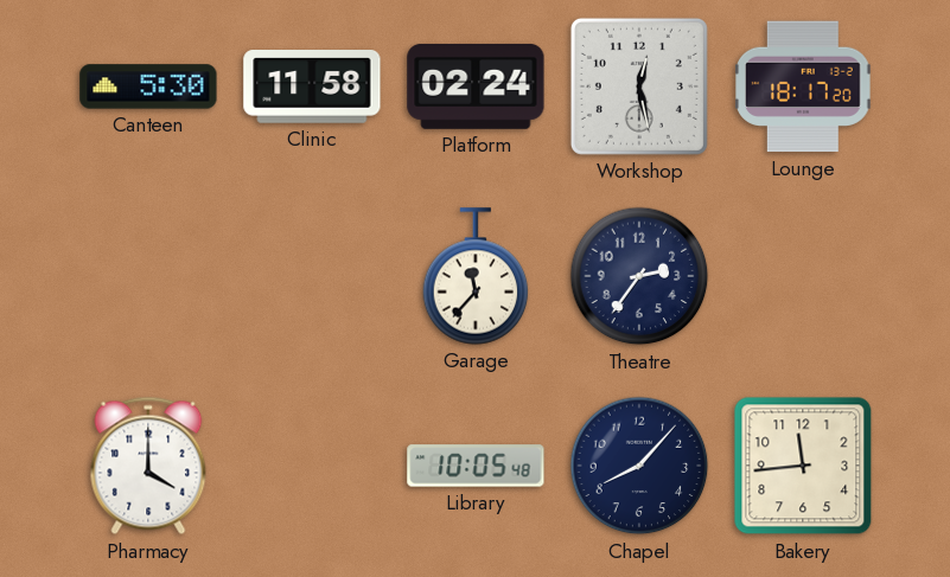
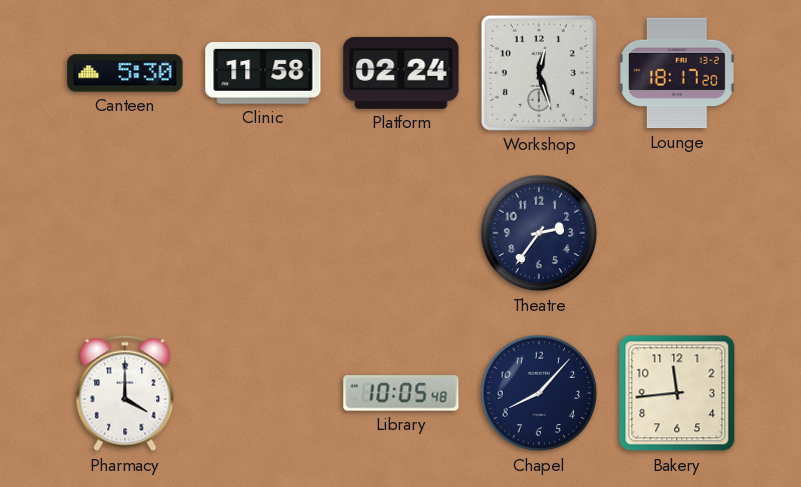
Workshop: 12:28 -> 12:27 (539, 73)
Garage: 11:37 -> none (476, 276)
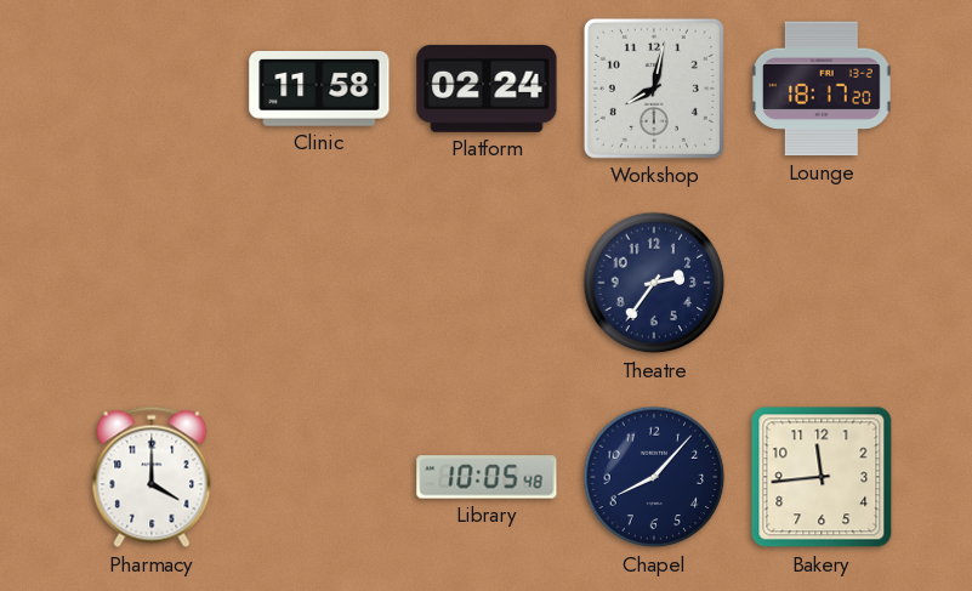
Canteen: 5:30 -> none (125, 73)
Workshop: 12:27 -> 8:02 (654, 89)
